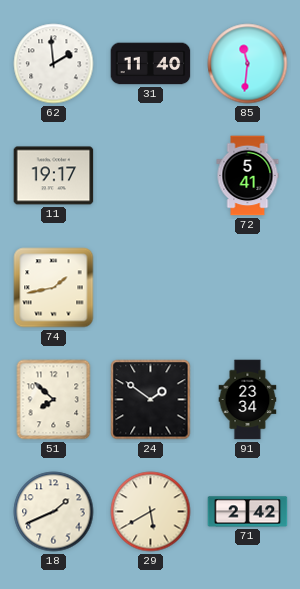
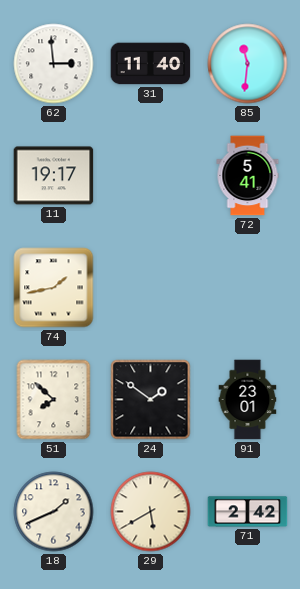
62: 1:59 -> 2:59 (54, 64)
91: 23:34 -> 23:01 (248, 400)
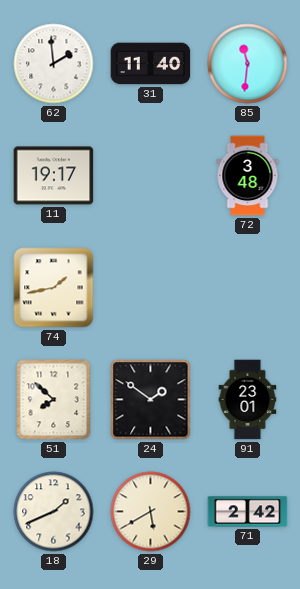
62: 2:59 -> 1:59 (54, 64)
72: 5:41 -> 3:48 (248, 176)
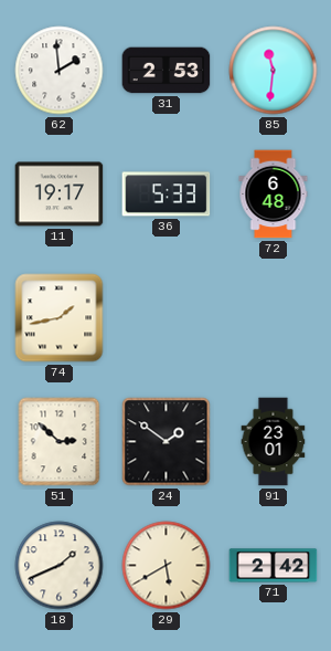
31: 11:40 -> 2:53 (167, 71)
36: none -> 5:33 (167, 195)
72: 3:48 -> 6:48 (274, 195)
51: 7:52 -> 2:52 (60, 442)
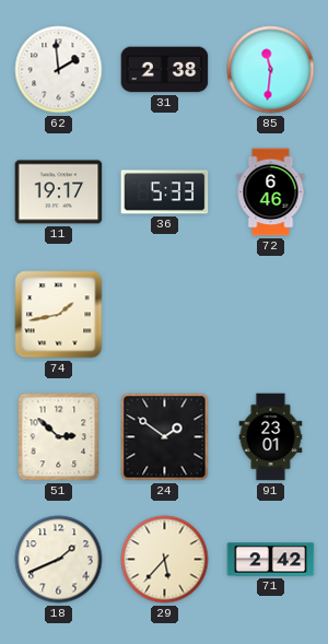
31: 2:53 -> 2:38 (165, 70)
72: 6:48 -> 6:46 (271, 192)
29: 5:40 -> 5:37 (165, 560)
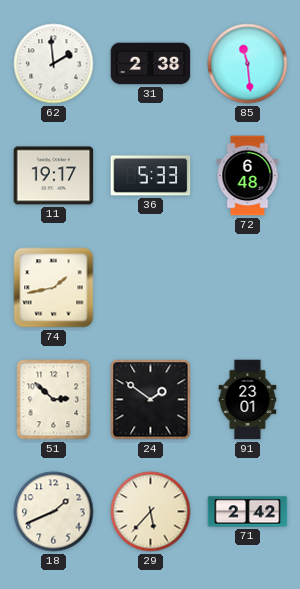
85: 11:31 -> 11:29 (248, 64)
72: 6:46 -> 6:48 (248, 176)
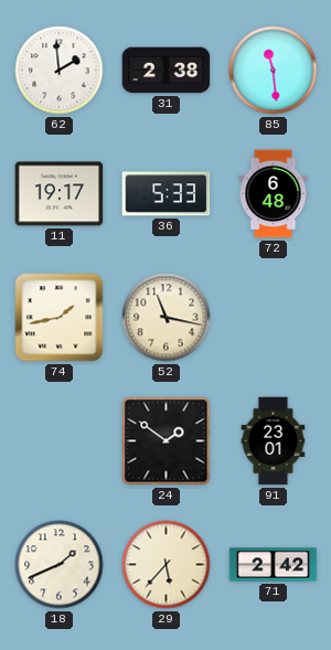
52: none -> 11:17 (167, 318)
51: 2:52 -> none (54, 400)
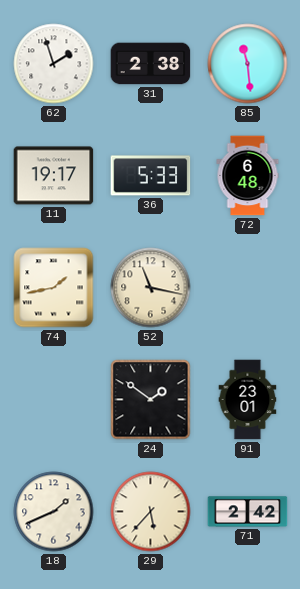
62: 1:59 -> 1:57 (54, 64)
